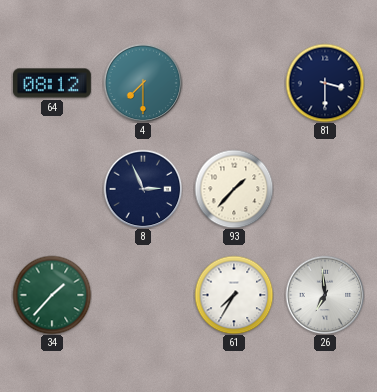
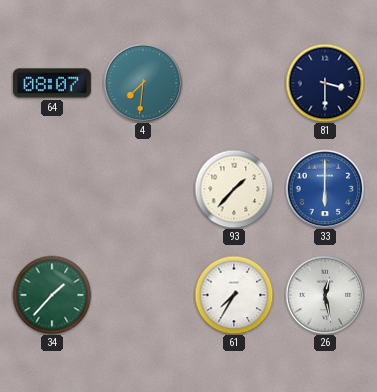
64: 08:12 -> 08:07 (53, 83)
4: 7:30 -> 7:31 (143, 83)
8: 2:56 -> none (143, 189)
33: none -> 6:00 (325, 189)
26: 6:59 -> 12:28 (325, 295)
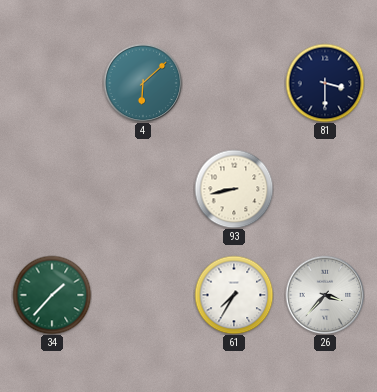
64: 08:07 -> none (53, 83)
4: 7:31 -> 6:08 (143, 83)
93: 1:37 -> 8:43 (234, 189)
33: 6:00 -> none (325, 189)
26: 12:28 -> 3:37 (325, 295)
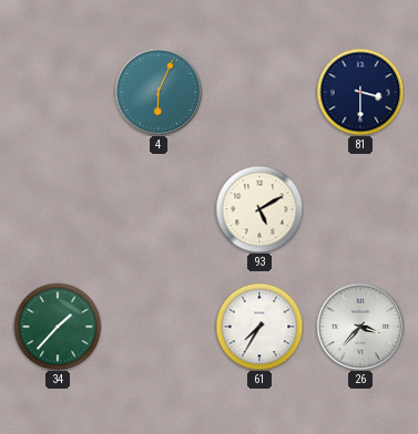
4: 6:08 -> 6:04 (159, 92)
93: 8:43 -> 5:10 (259, 209)
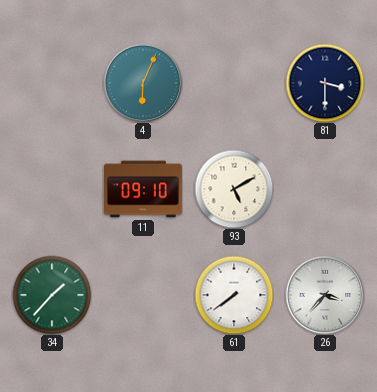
11: none -> 09:10 (144, 189)
61: 7:35 -> 7:39 (234, 295)
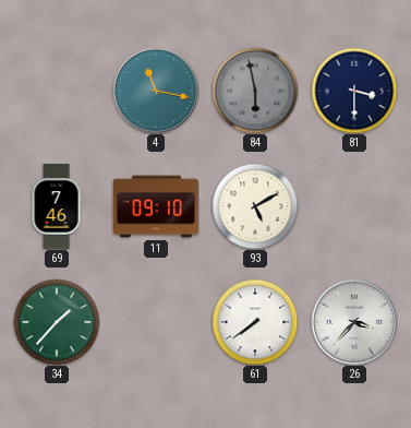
4: 6:04 -> 11:17 (156, 91)
84: none -> 5:58 (255, 91)
69: none -> 7:46 (57, 207)
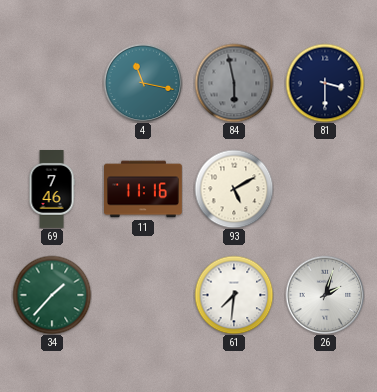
11: 09:10 -> 11:16 (144, 189)
61: 7:39 -> 7:31 (234, 295)
26: 3:37 -> 2:03 (325, 295)
